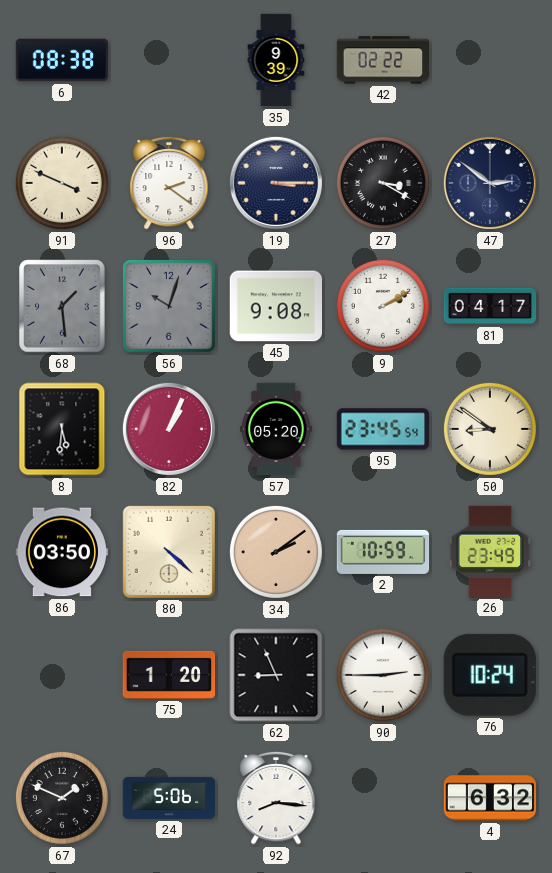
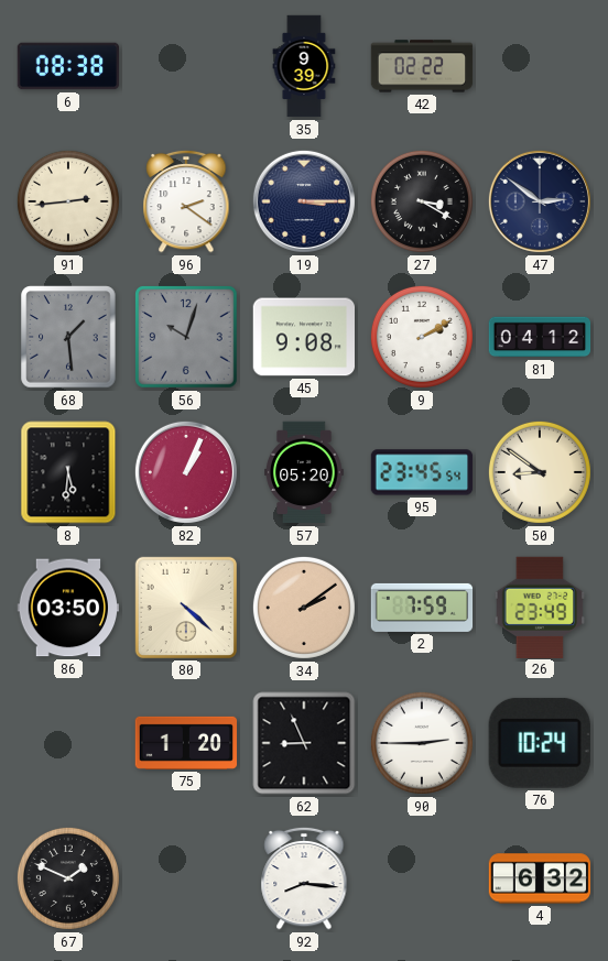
91: 3:49 -> 2:44 (68, 201)
81: 04:17 -> 04:12 (540, 337)
2: 10:59 -> 7:59 (422, 608)
24: 5:06 -> none (169, 798)
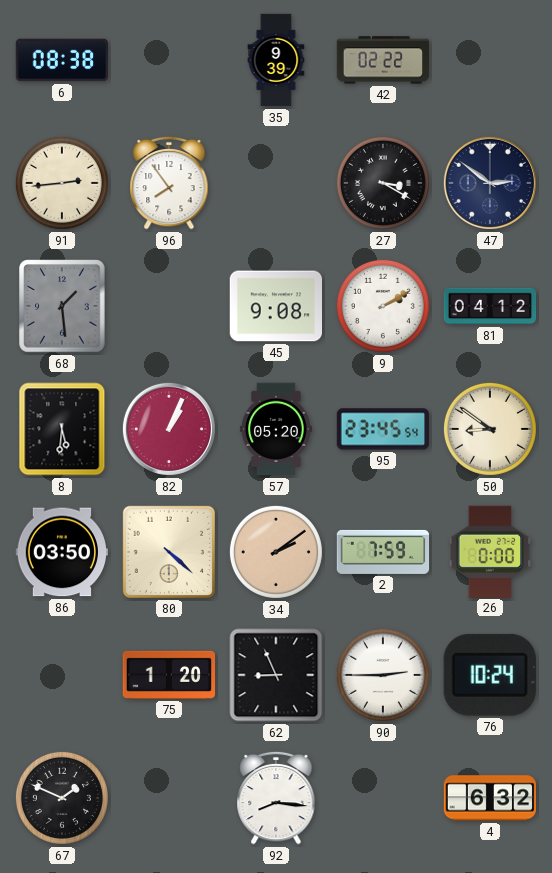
96: 2:21 -> 7:54 (169, 183)
19: 3:15 -> none (304, 201)
56: 10:03 -> none (187, 338)
26: 23:49 -> 0:00 (490, 551)
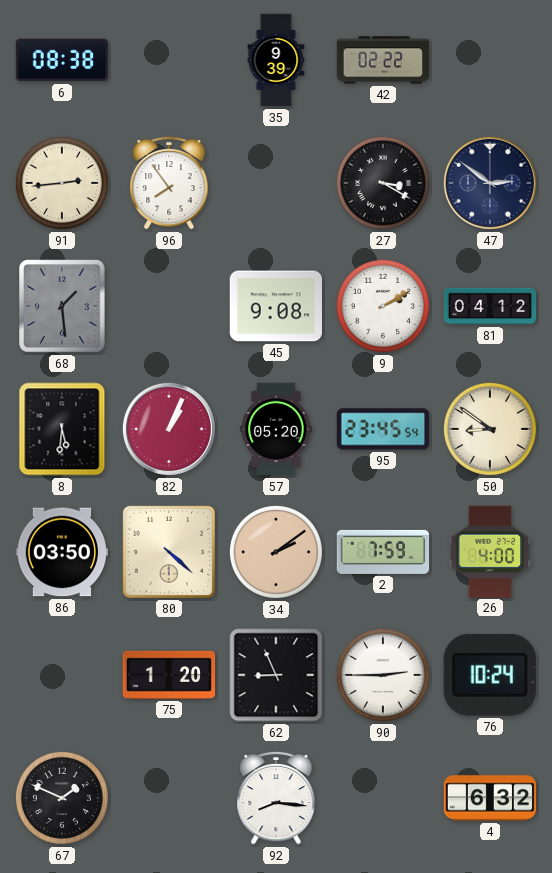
26: 0:00 -> 4:00 (490, 551)
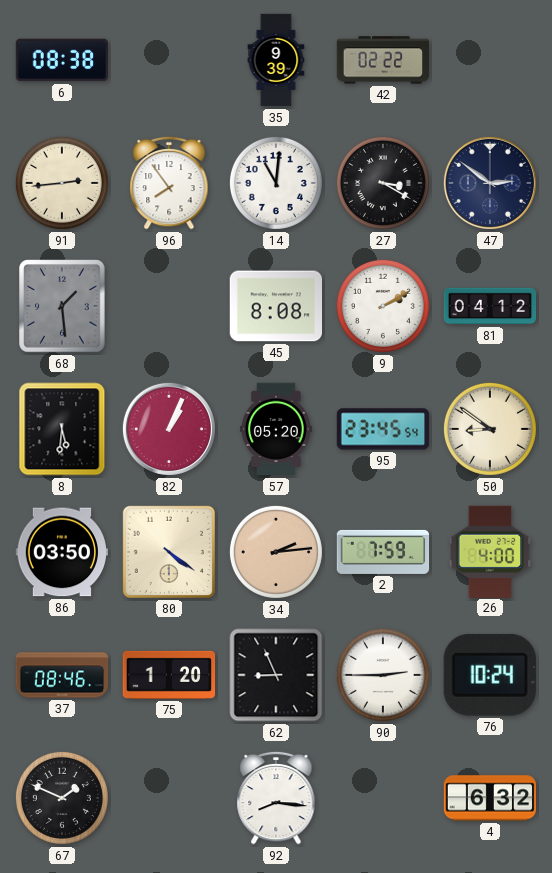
14: none -> 11:01 (276, 183)
45: 9:08 -> 8:08 (276, 306)
80: 4:22 -> 4:21 (168, 551)
34: 2:09 -> 2:14 (276, 552)
37: none -> 08:46 (62, 675)
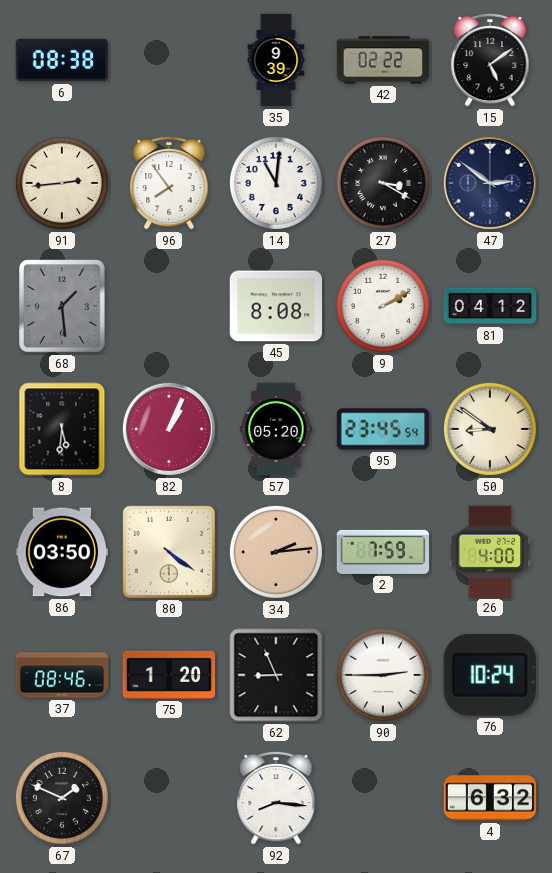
15: none -> 5:09 (490, 60)
